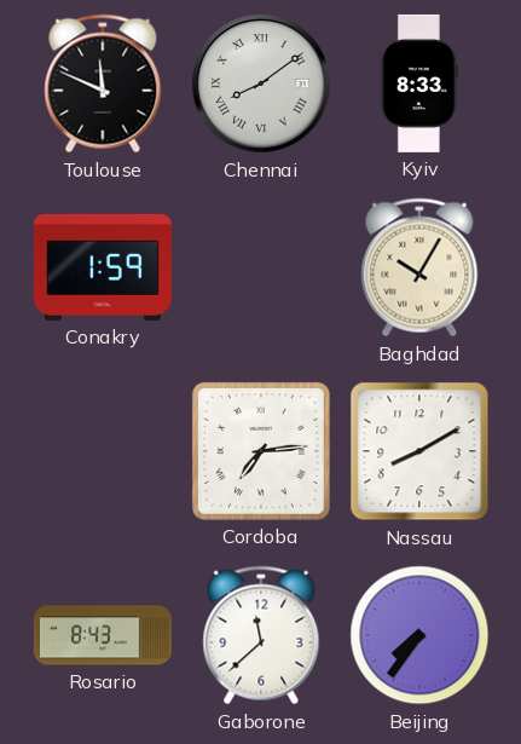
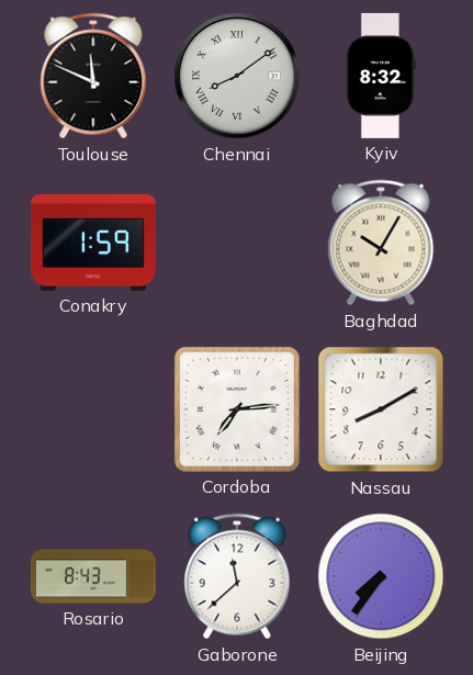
Kyiv: 8:33 -> 8:32 (381, 76)
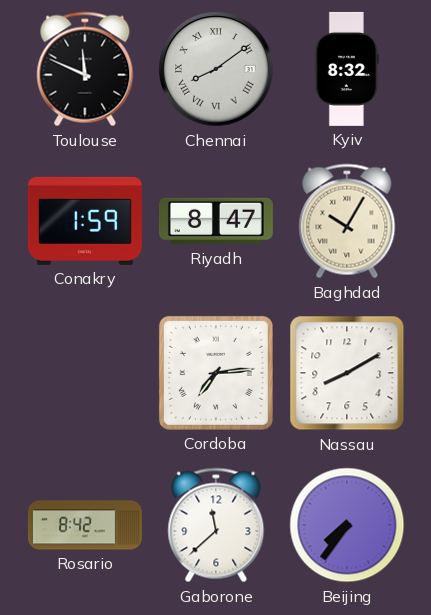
Riyadh: none -> 8:47 (216, 221)
Rosario: 8:43 -> 8:42 (85, 525)
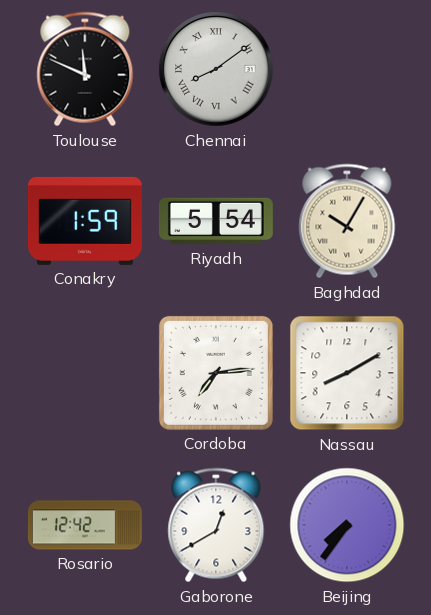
Kyiv: 8:32 -> none (347, 69)
Riyadh: 8:47 -> 5:54 (216, 221)
Rosario: 8:42 -> 12:42 (85, 525)
Gaborone: 11:38 -> 12:40 (216, 525)
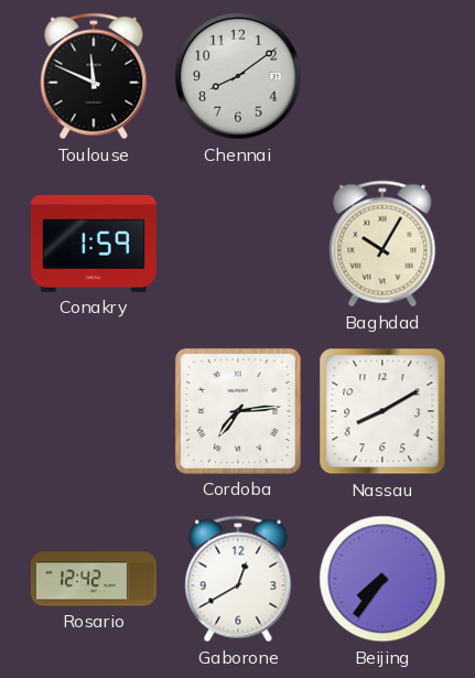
Chennai numerals: Roman -> Arabic (238, 76)
Riyadh: 5:54 -> none (216, 221)
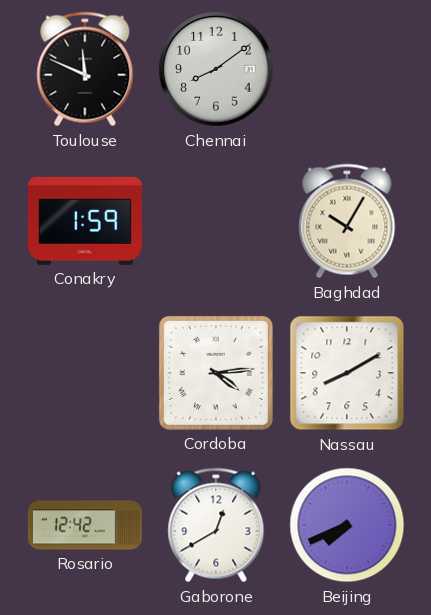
Cordoba: 7:14 -> 4:14 (216, 373)
Beijing: 7:36 -> 7:41 (347, 525)
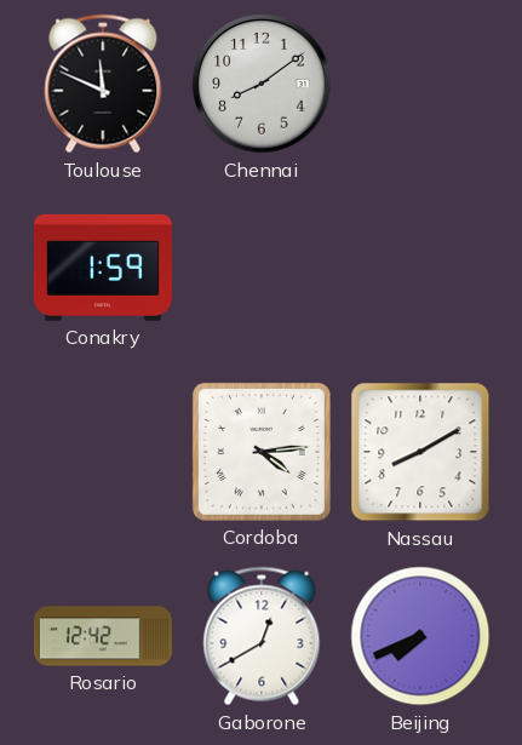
Baghdad: 10:05 -> none (347, 221)
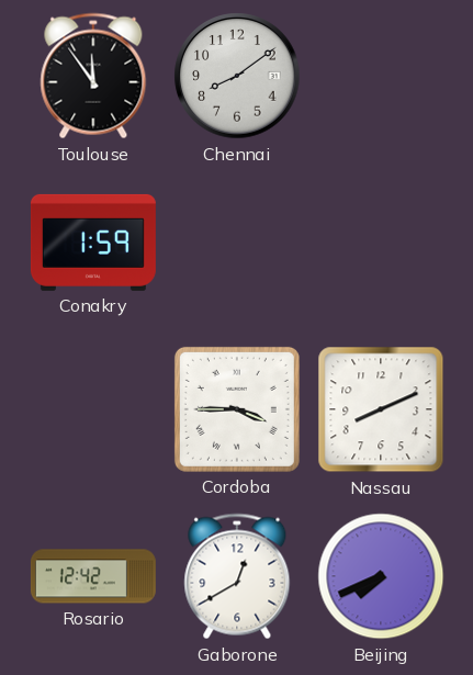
Toulouse: 11:49 -> 11:54 (93, 76)
Cordoba: 4:14 -> 3:45 (237, 409)
Nassau: 8:10 -> 8:11 (381, 409)
